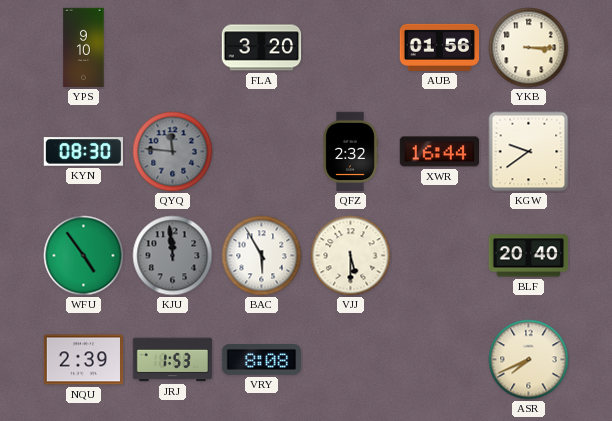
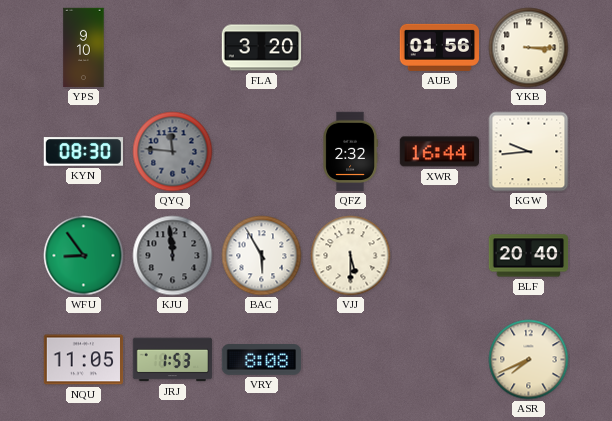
KGW: 9:39 -> 9:44 (529, 152)
WFU: 4:54 -> 8:54 (84, 256)
NQU: 2:39 -> 11:05 (84, 360)
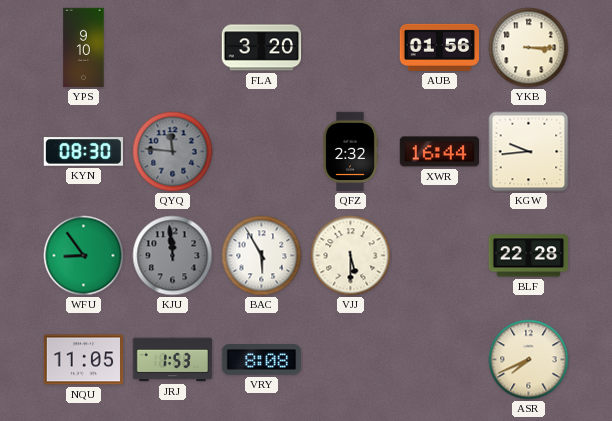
BLF: 20:40 -> 22:28 (529, 256)
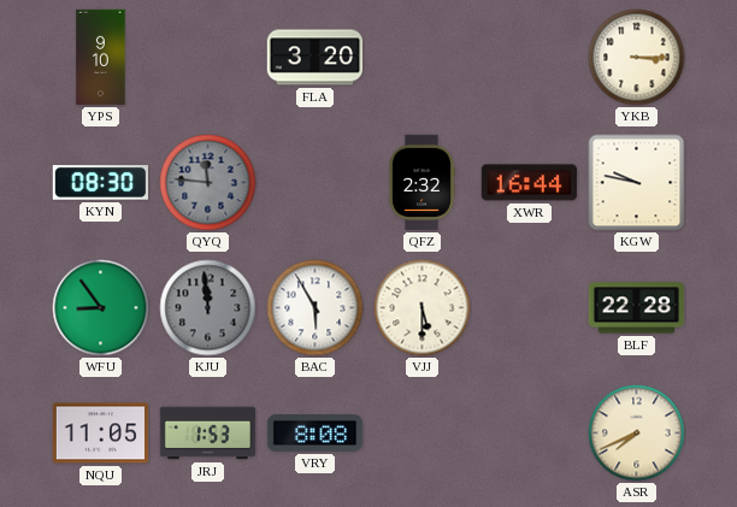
AUB: 01:56 -> none (439, 47)
KGW: 9:44 -> 9:47 (637, 183)
